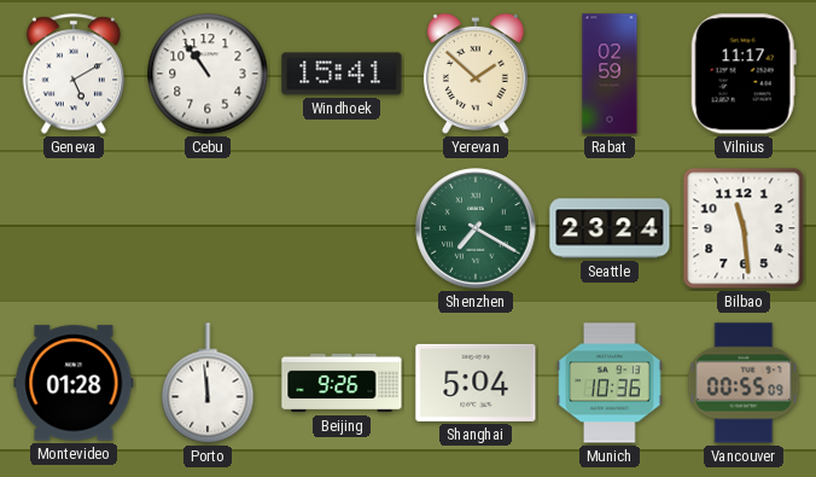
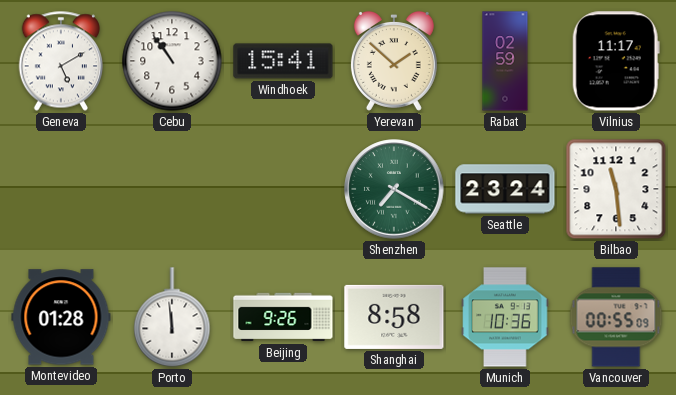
Shanghai: 5:04 -> 8:58 (394, 317)
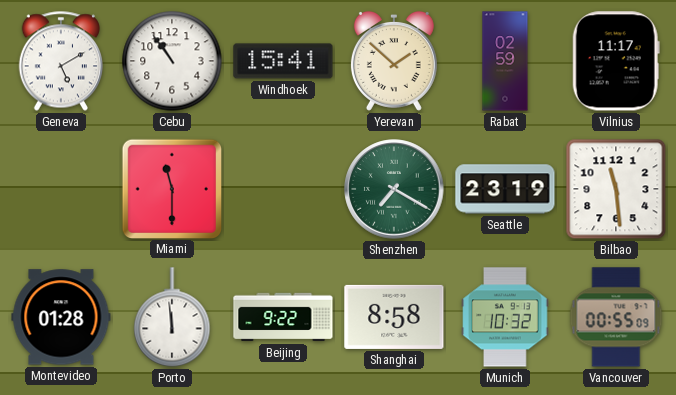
Miami: none -> 11:30 (171, 188)
Seattle: 23:24 -> 23:19 (505, 189)
Beijing: 9:26 -> 9:22 (283, 317)
Munich: 10:36 -> 10:32 (505, 317)
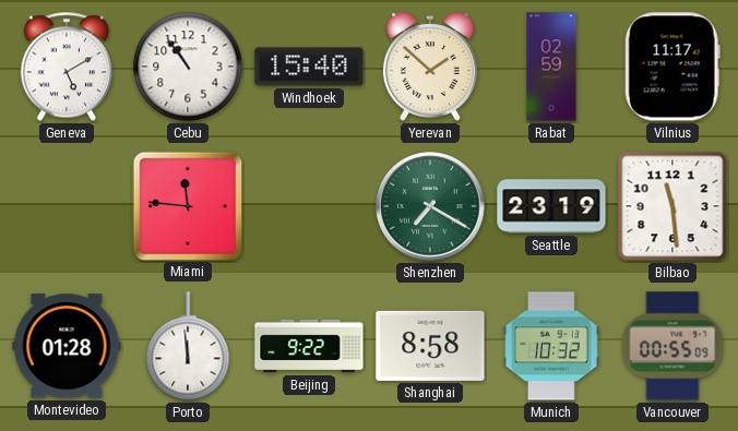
Windhoek: 15:41 -> 15:40 (309, 67)
Miami: 11:30 -> 11:46 (187, 205)
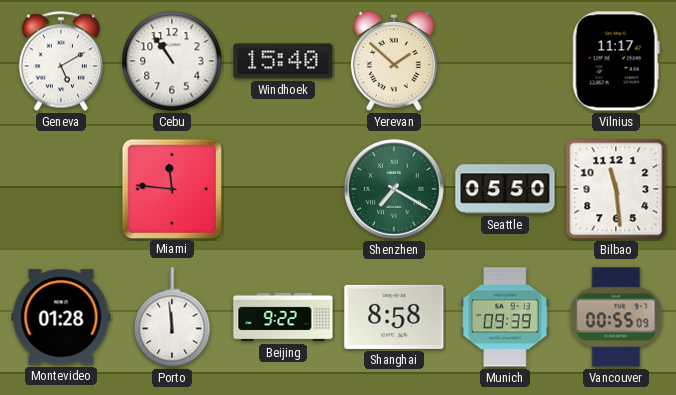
Rabat: 02:59 -> none (551, 67)
Seattle: 23:19 -> 05:50 (505, 189)
Munich: 10:32 -> 09:39 (505, 317)
